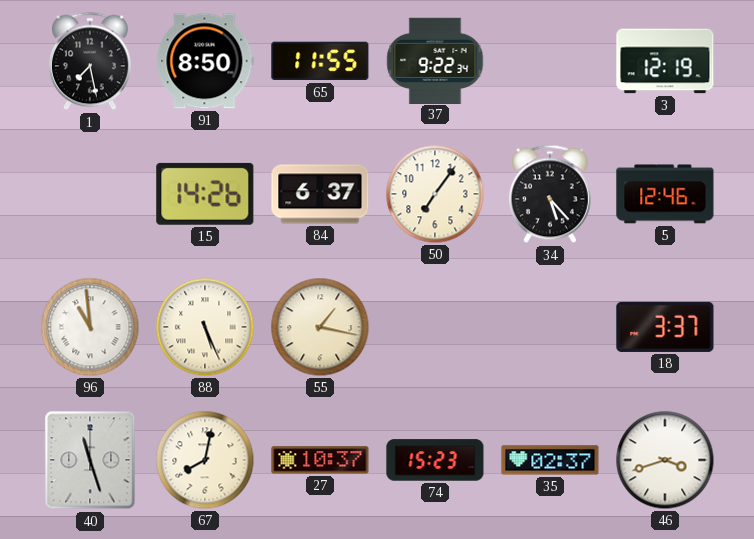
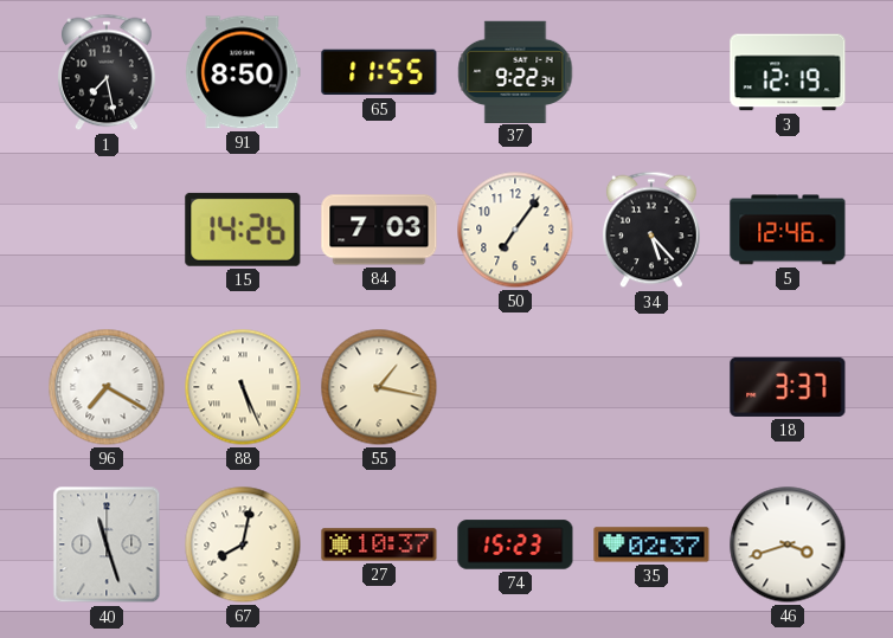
84: 6:37 -> 7:03 (379, 230)
96: 10:59 -> 7:20 (107, 387)
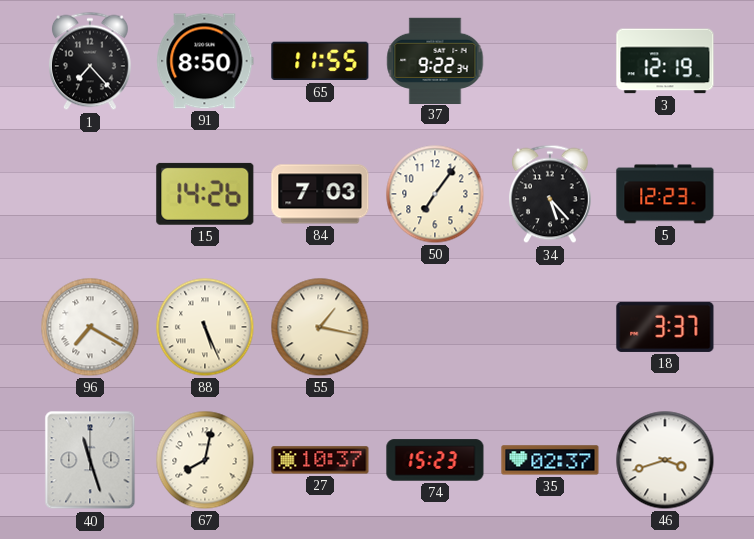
1: 7:28 -> 7:23 (90, 61)
5: 12:46 -> 12:23 (665, 194)
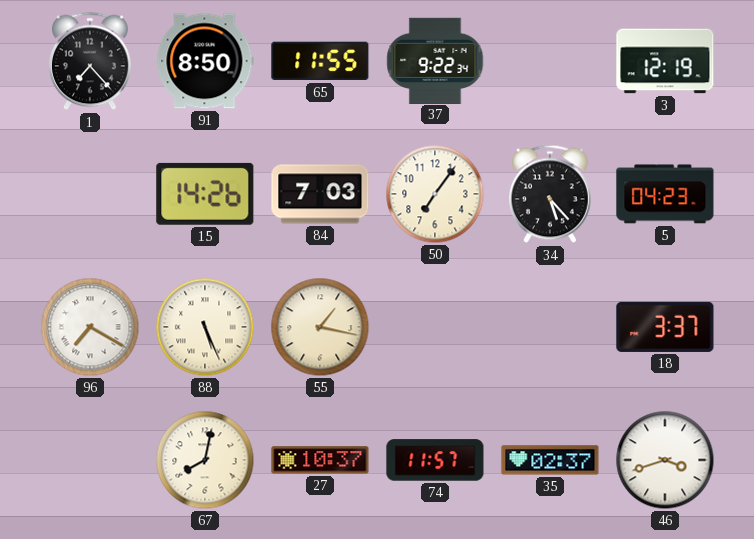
5: 12:23 -> 04:23 (665, 194)
40: 11:27 -> none (90, 460)
74: 15:23 -> 11:57 (435, 460)
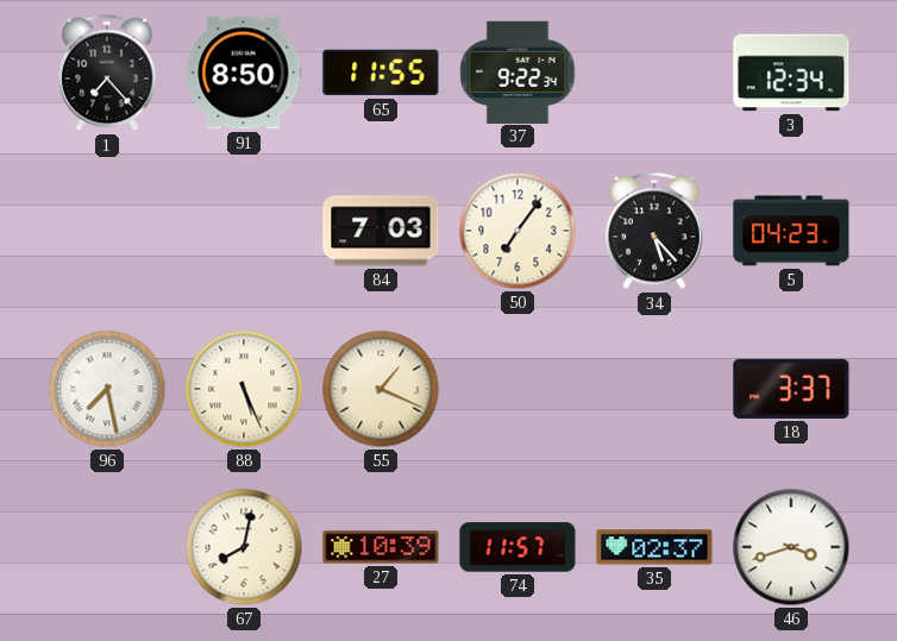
3: 12:19 -> 12:34 (791, 73)
15: 14:26 -> none (205, 194)
96: 7:20 -> 7:28 (107, 389)
55: 1:17 -> 1:19 (381, 389)
27: 10:37 -> 10:39 (381, 547)
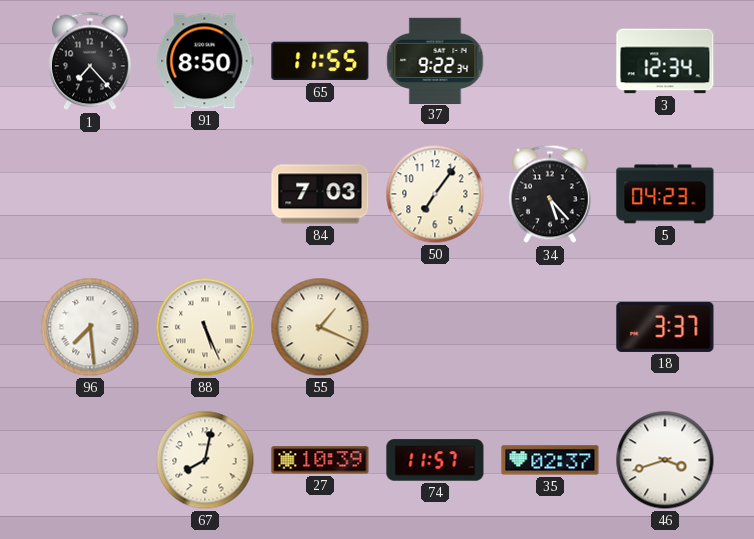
96: 7:28 -> 7:29 (90, 327)
